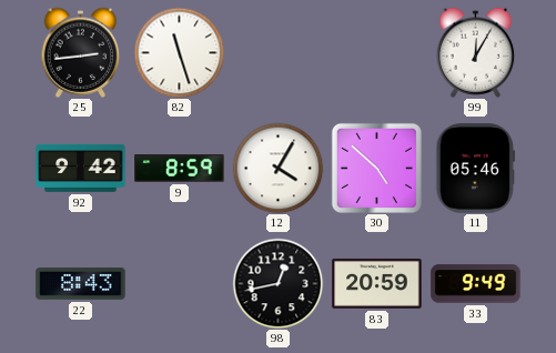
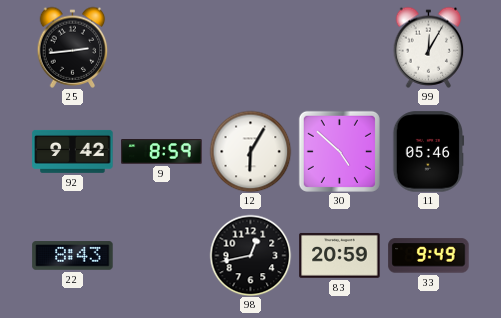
82: 11:27 -> none (179, 52)
12: 4:05 -> 6:05 (250, 151)
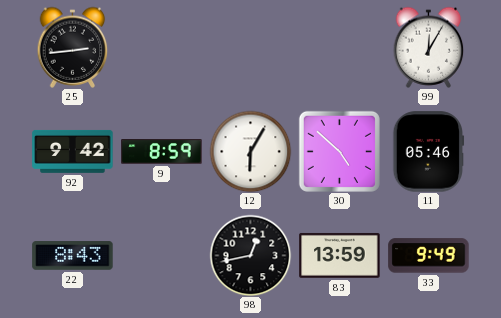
83: 20:59 -> 13:59 (340, 255)
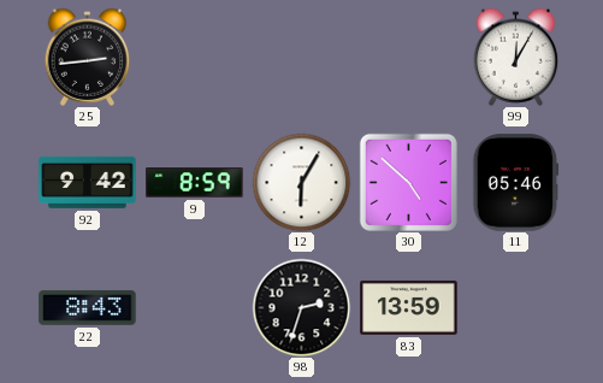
98: 12:43 -> 2:33 (301, 307)
33: 9:49 -> none (429, 256)
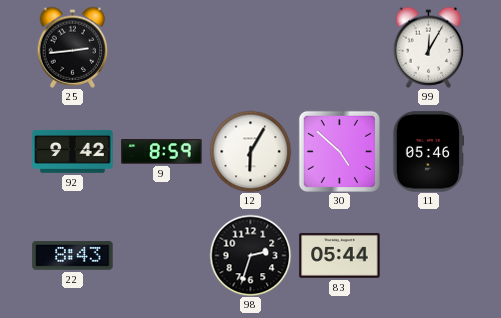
83: 13:59 -> 05:44 (340, 255)
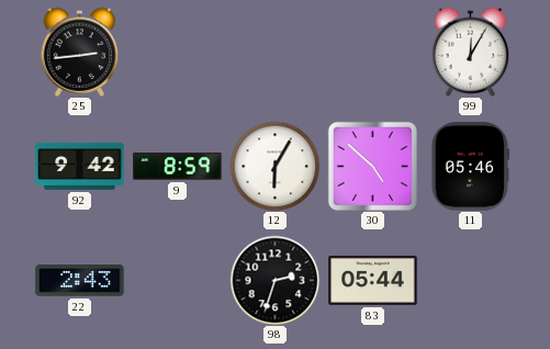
22: 8:43 -> 2:43 (80, 281)
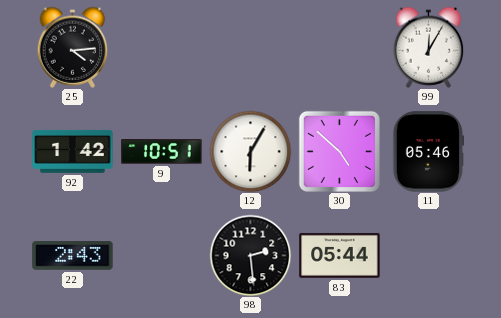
25: 2:44 -> 4:14 (73, 47)
92: 9:42 -> 1:42 (73, 151)
9: 8:59 -> 10:51 (162, 152)
98: 2:33 -> 2:29 (250, 255)
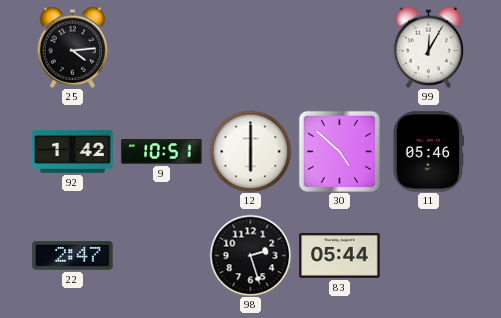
12: 6:05 -> 6:00 (250, 151)
22: 2:43 -> 2:47 (73, 256)
98: 2:29 -> 2:27 (250, 255)
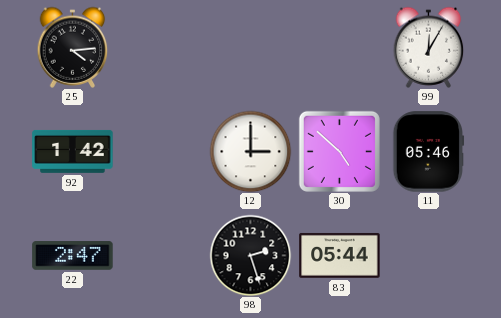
9: 10:51 -> none (162, 152)
12: 6:00 -> 3:00 (250, 151)
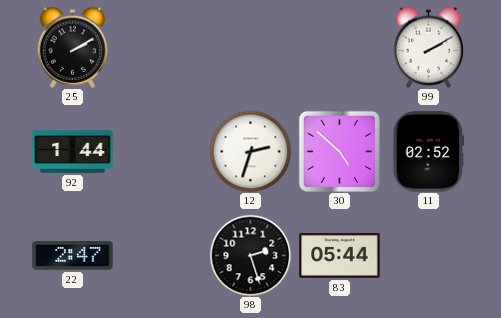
25: 4:14 -> 2:10 (73, 47)
99: 12:05 -> 2:10 (429, 47)
92: 1:42 -> 1:44 (73, 151)
12: 3:00 -> 2:33 (250, 151)
11: 05:46 -> 02:52 (429, 152)
